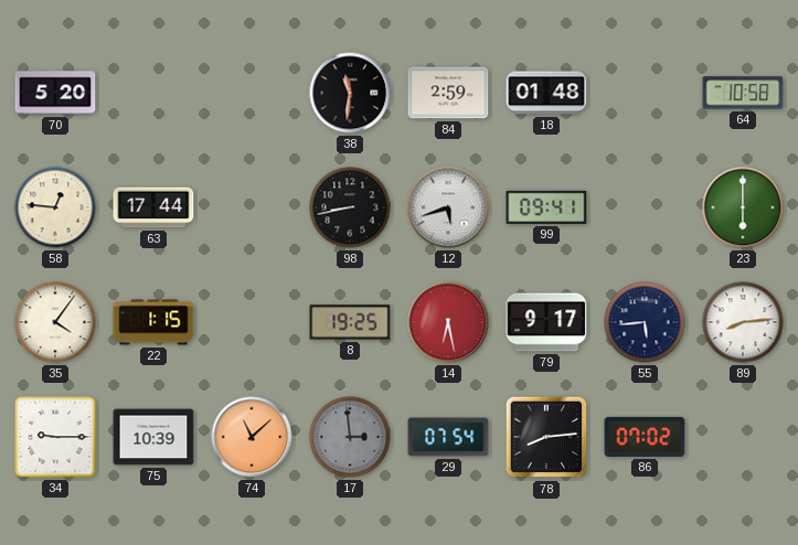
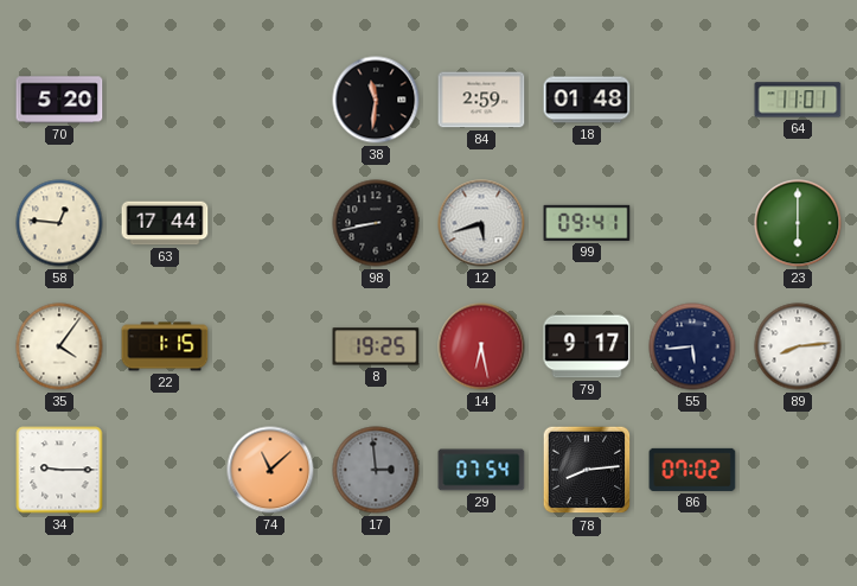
64: 10:58 -> 11:01 (798, 100)
75: 10:39 -> none (153, 437)
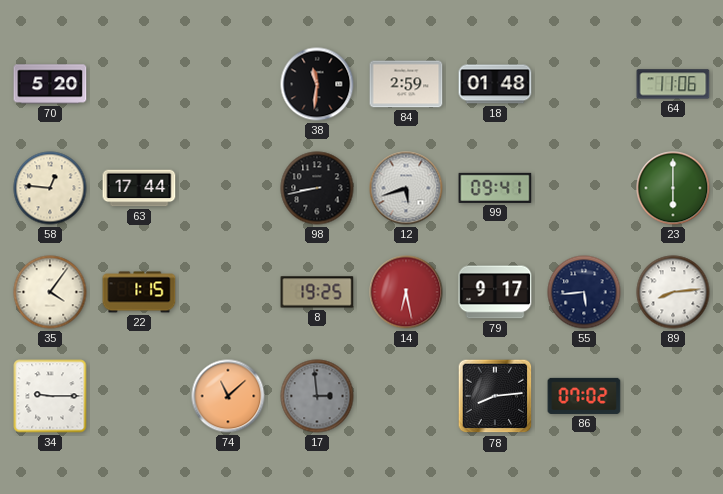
64: 11:01 -> 11:06 (673, 84)
29: 07:54 -> none (481, 470)
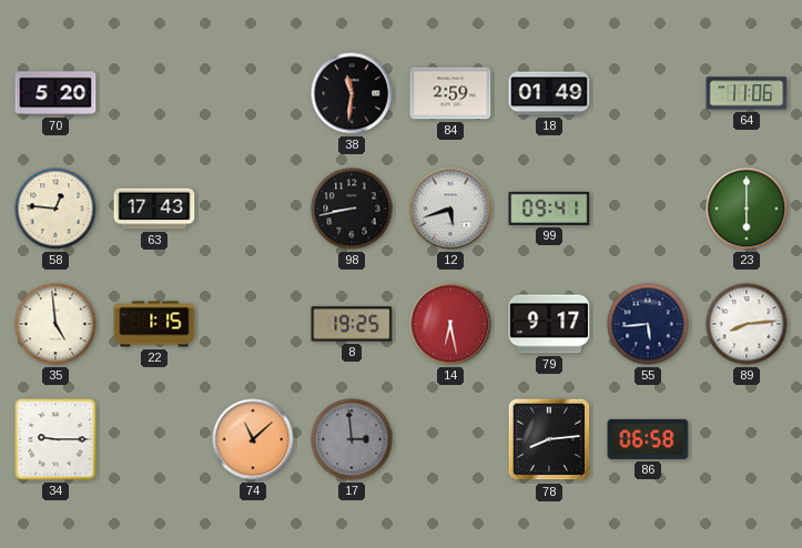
18: 01:48 -> 01:49 (549, 93)
63: 17:44 -> 17:43 (154, 209)
35: 4:06 -> 4:59 (55, 324)
86: 07:02 -> 06:58 (648, 439)
